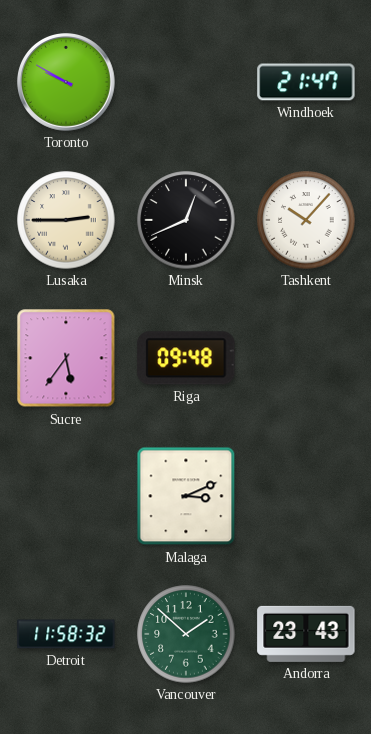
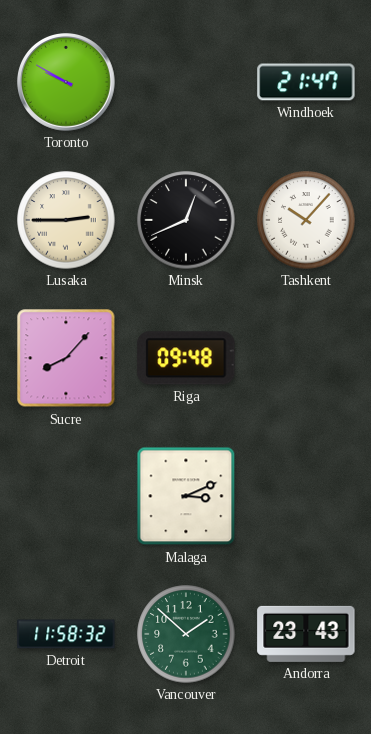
Sucre: 5:36 -> 8:07 (66, 358)
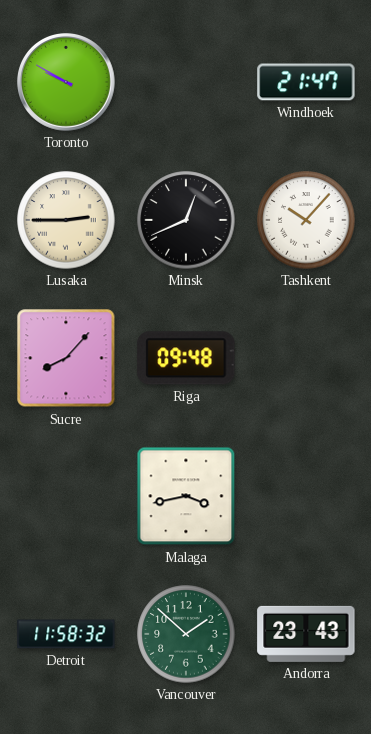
Malaga: 3:11 -> 3:43 (186, 496)
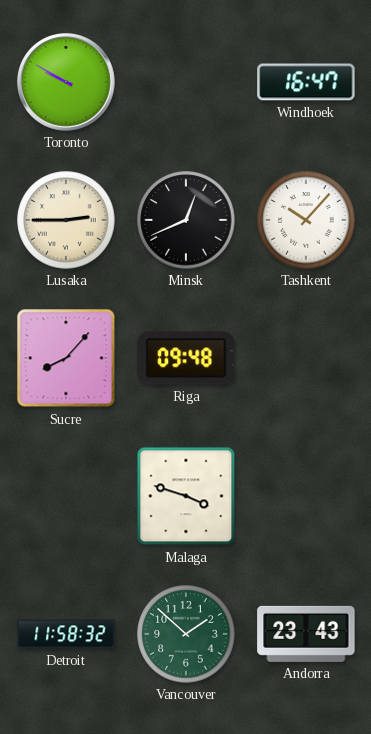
Windhoek: 21:47 -> 16:47 (306, 82)
Malaga: 3:43 -> 3:48 (186, 496)
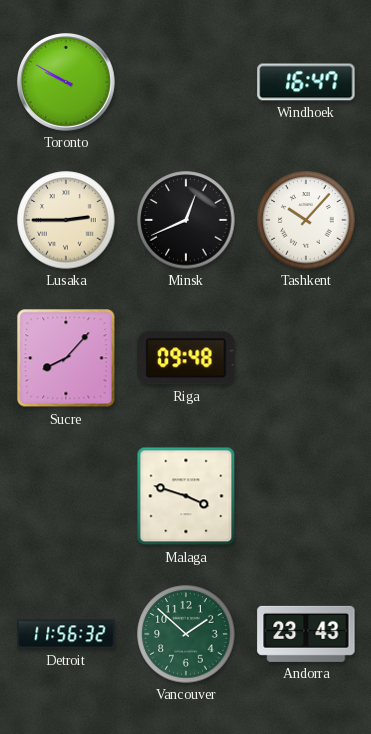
Detroit: 11:58 -> 11:56 (66, 634)
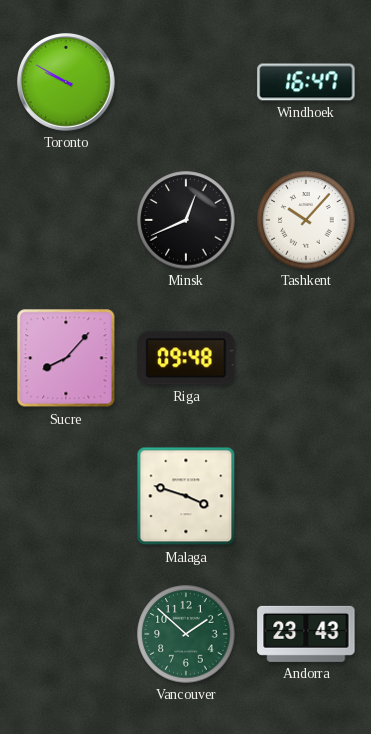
Lusaka: 2:45 -> none (66, 220)
Detroit: 11:56 -> none (66, 634)
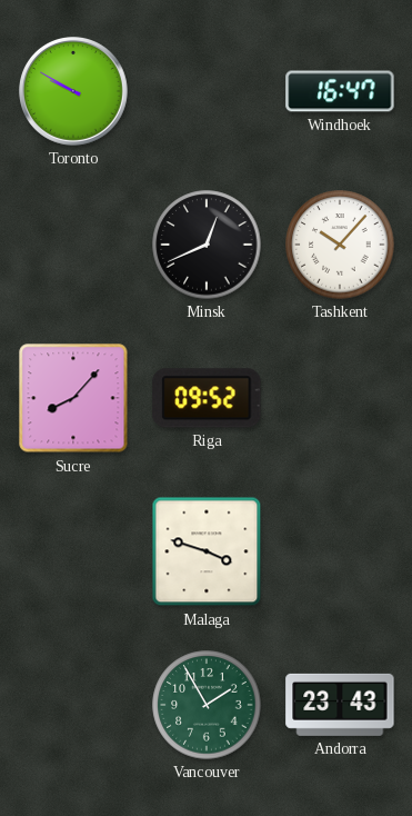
Riga: 09:48 -> 09:52 (207, 398)
Vancouver: 1:52 -> 1:55 (207, 705)
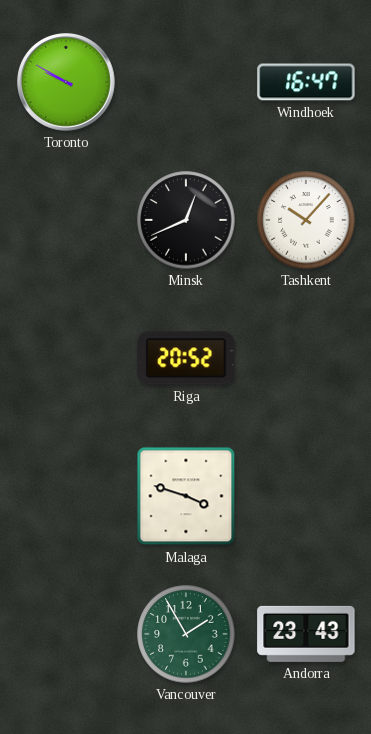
Sucre: 8:07 -> none (73, 398)
Riga: 09:52 -> 20:52 (186, 358)
